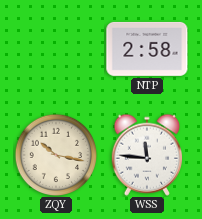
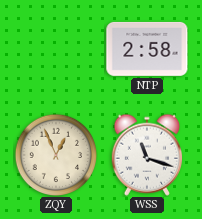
ZQY: 10:17 -> 12:56 (56, 155)
WSS: 11:46 -> 11:18 (146, 155)
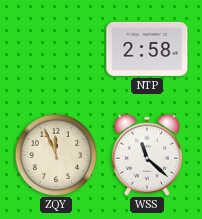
ZQY: 12:56 -> 11:56 (56, 155)
WSS: 11:18 -> 11:22 (146, 155)
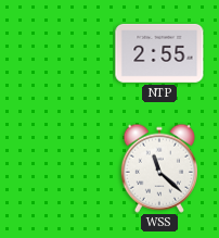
NTP: 2:58 -> 2:55 (159, 53)
ZQY: 11:56 -> none (56, 155)
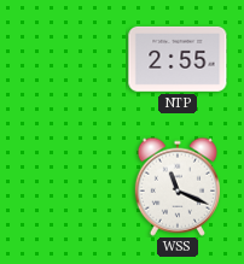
WSS: 11:22 -> 11:19 (176, 187)
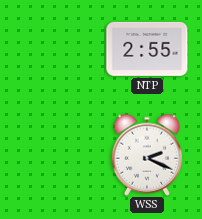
WSS: 11:19 -> 2:19 (146, 155)
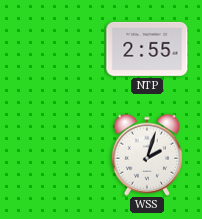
WSS: 2:19 -> 2:03 (146, 155)
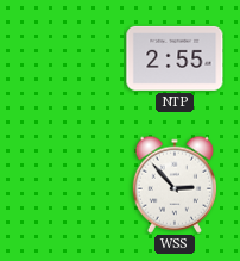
WSS: 2:03 -> 2:53 (173, 185)
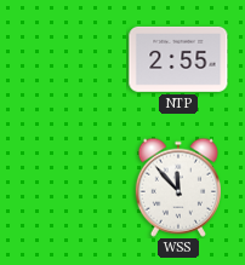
WSS: 2:53 -> 11:53 (177, 188)
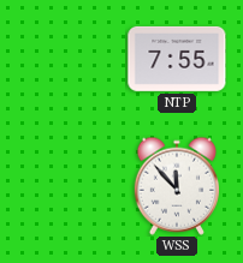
NTP: 2:55 -> 7:55 (177, 59)
